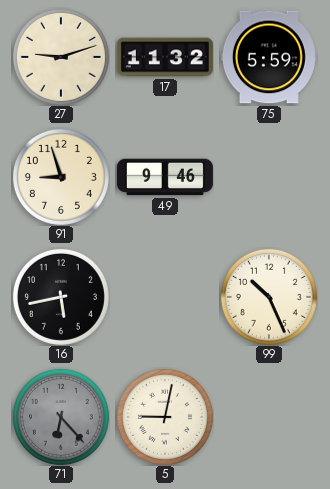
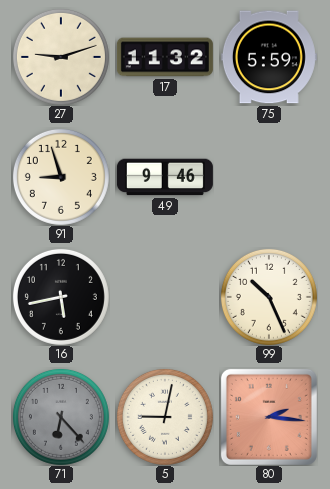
80: none -> 2:16 (269, 417)
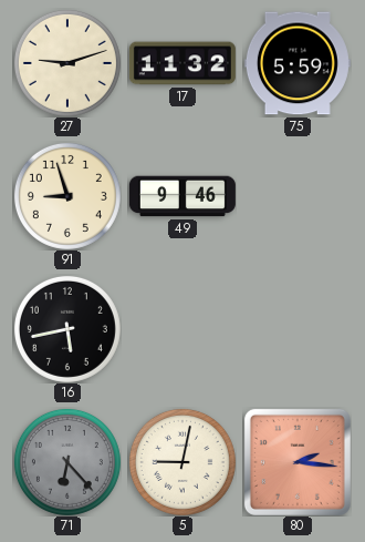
99: 10:26 -> none (269, 297)
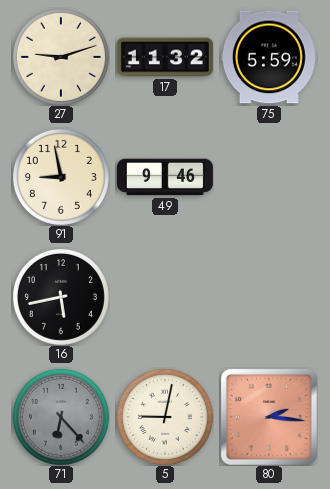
91: 8:57 -> 8:58 (61, 177)
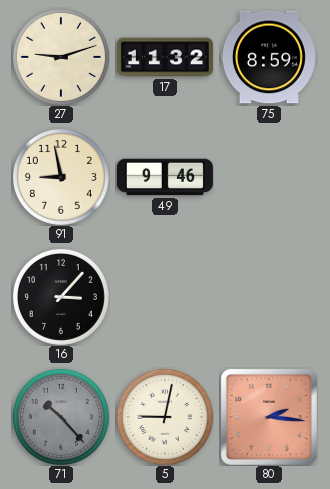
75: 5:59 -> 8:59 (269, 57)
16: 5:43 -> 3:07 (61, 297)
71: 6:23 -> 10:23 (61, 417)
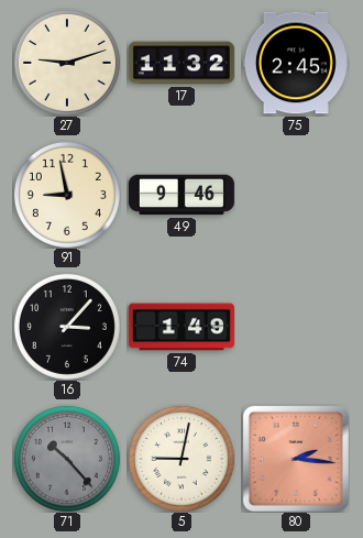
75: 8:59 -> 2:45 (296, 63)
74: none -> 1:49 (182, 327)
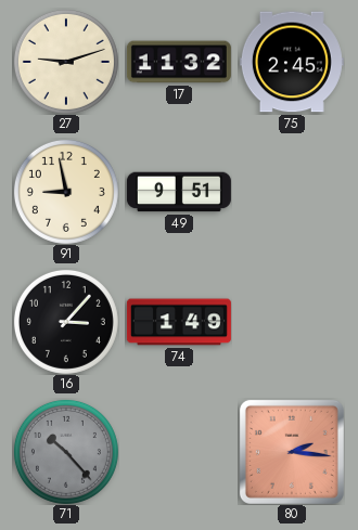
49: 9:46 -> 9:51 (179, 192)
5: 9:02 -> none (182, 459)
